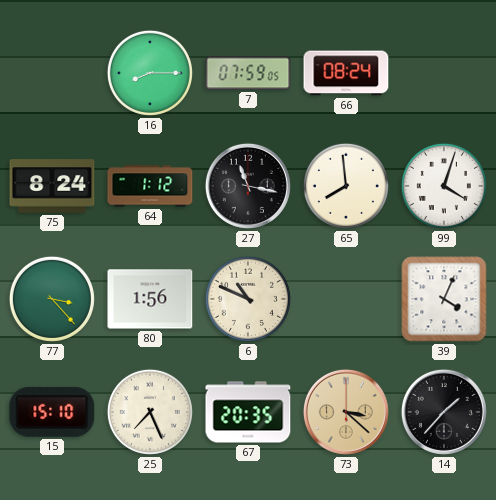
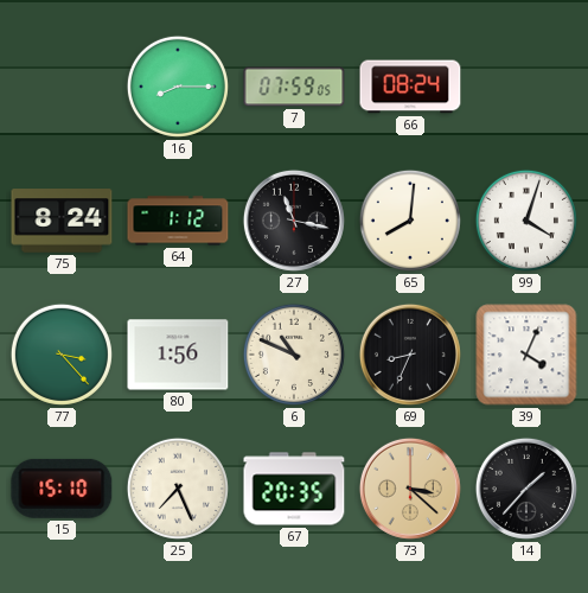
65: 7:59 -> 8:01 (410, 221)
69: none -> 8:34 (410, 355)
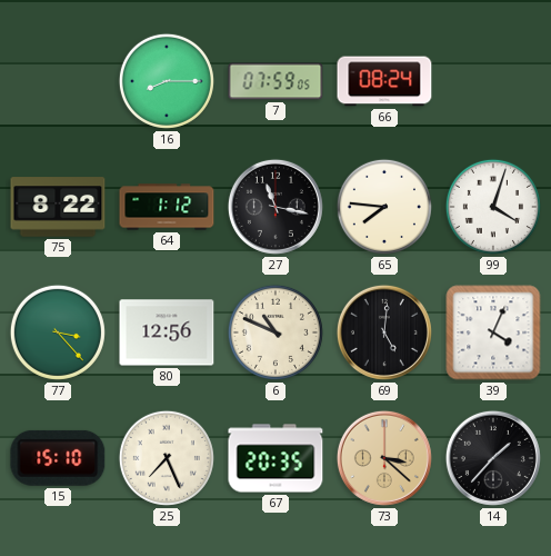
75: 8:24 -> 8:22 (58, 207)
65: 8:01 -> 7:46 (384, 207)
80: 1:56 -> 12:56 (167, 332)
69: 8:34 -> 5:01 (384, 332)
